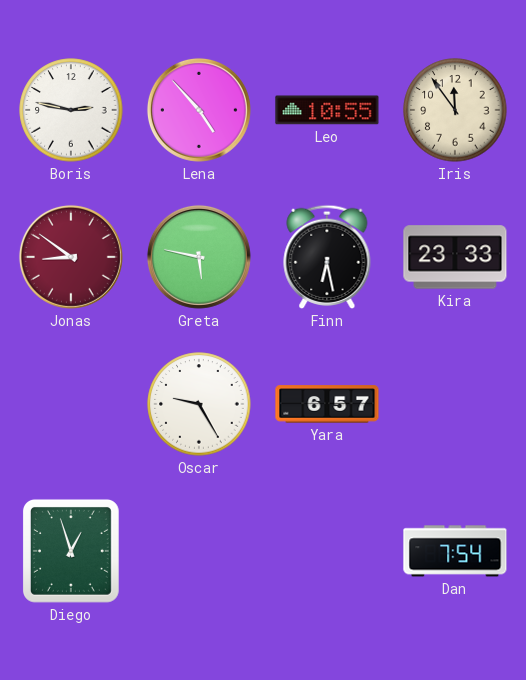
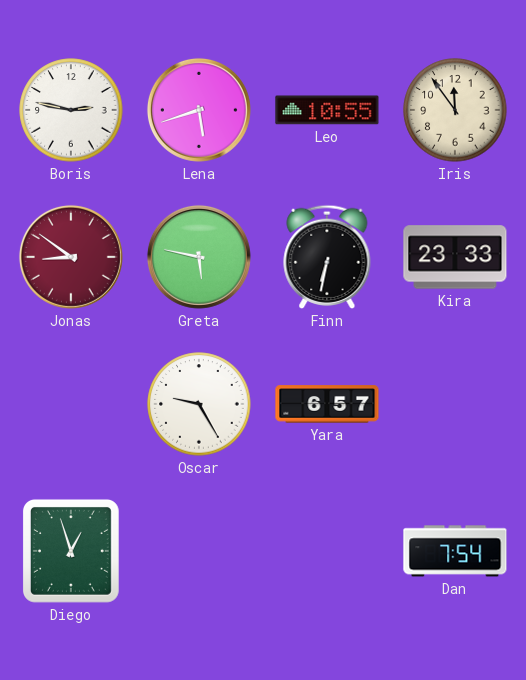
Lena: 4:53 -> 5:42 (199, 110)
Finn: 6:28 -> 6:32 (327, 257)
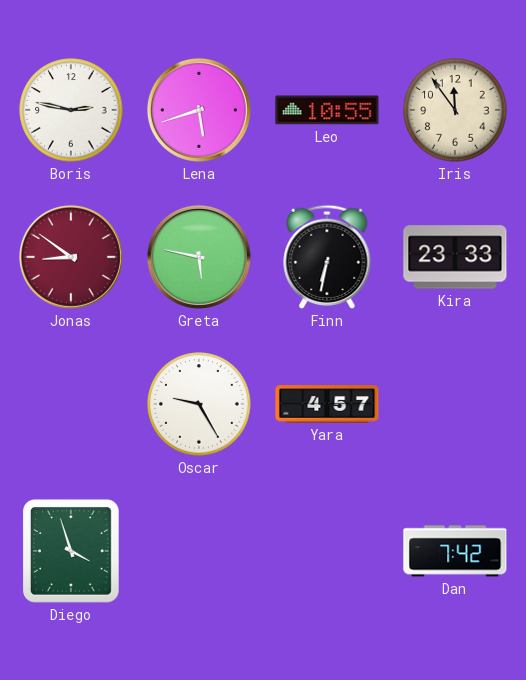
Yara: 6:57 -> 4:57 (327, 404)
Diego: 12:57 -> 3:57 (71, 551)
Dan: 7:54 -> 7:42 (455, 551)
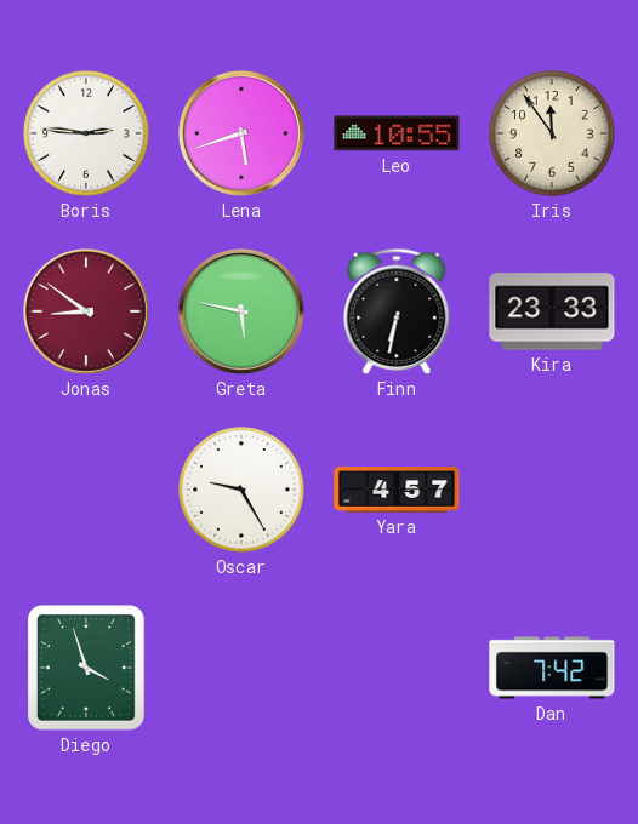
Boris: 2:47 -> 2:46 (86, 133)
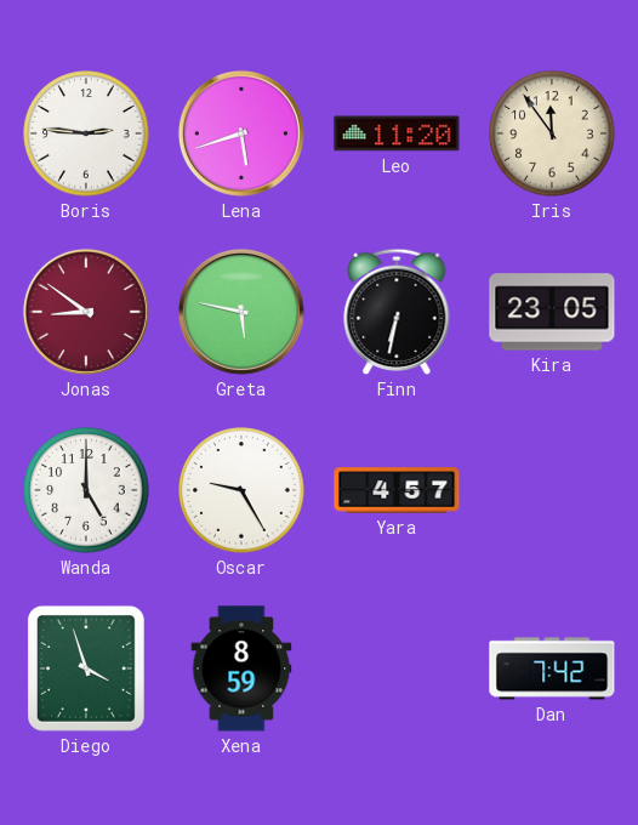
Leo: 10:55 -> 11:20 (397, 133)
Kira: 23:33 -> 23:05 (552, 312)
Wanda: none -> 5:00 (86, 490)
Xena: none -> 8:59 (241, 668)
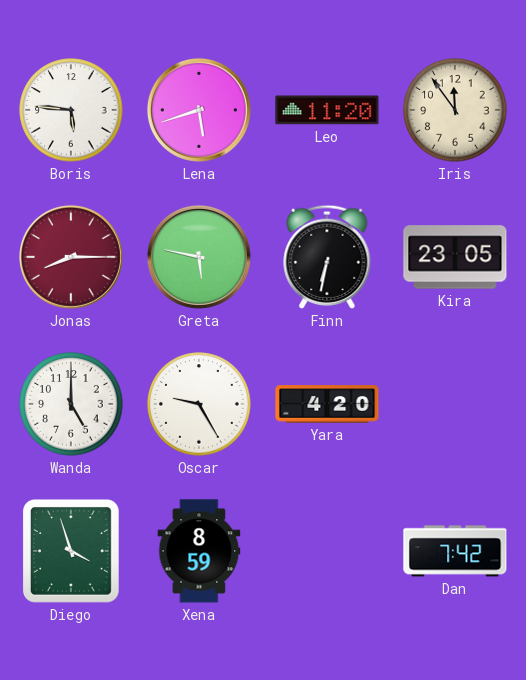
Boris: 2:46 -> 5:46 (71, 110)
Jonas: 8:51 -> 8:15 (71, 257)
Yara: 4:57 -> 4:20 (327, 404)
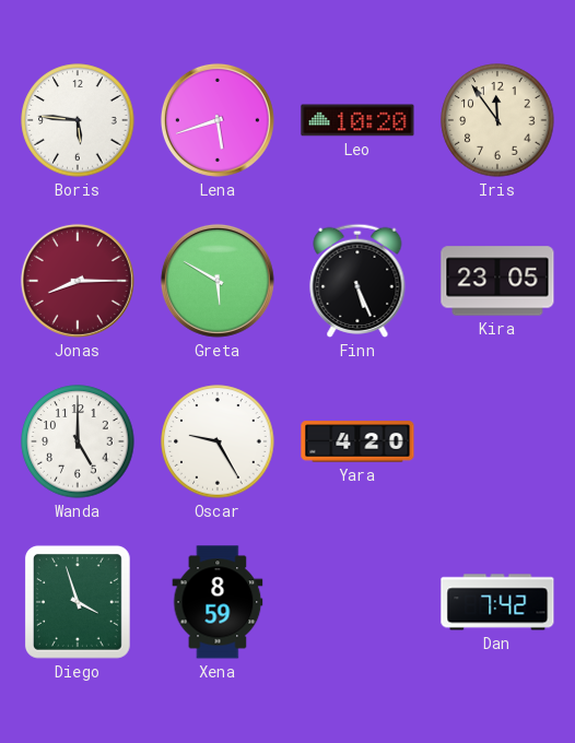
Leo: 11:20 -> 10:20 (357, 120)
Greta: 5:47 -> 5:50 (218, 281)
Finn: 6:32 -> 5:26 (357, 281)
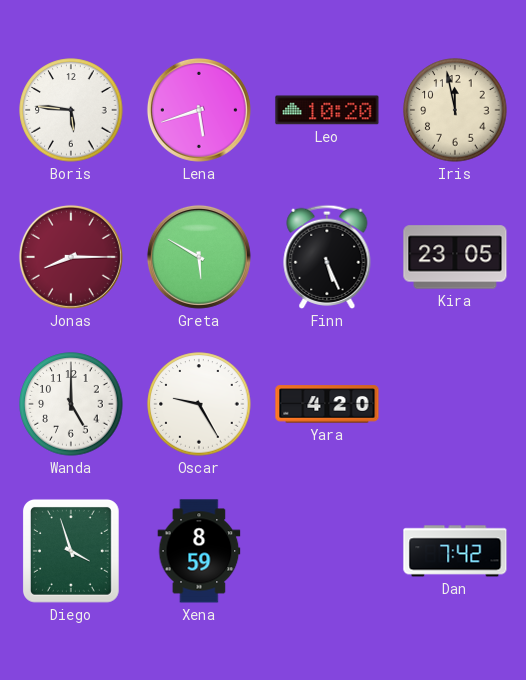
Iris: 11:54 -> 11:58 (455, 110)
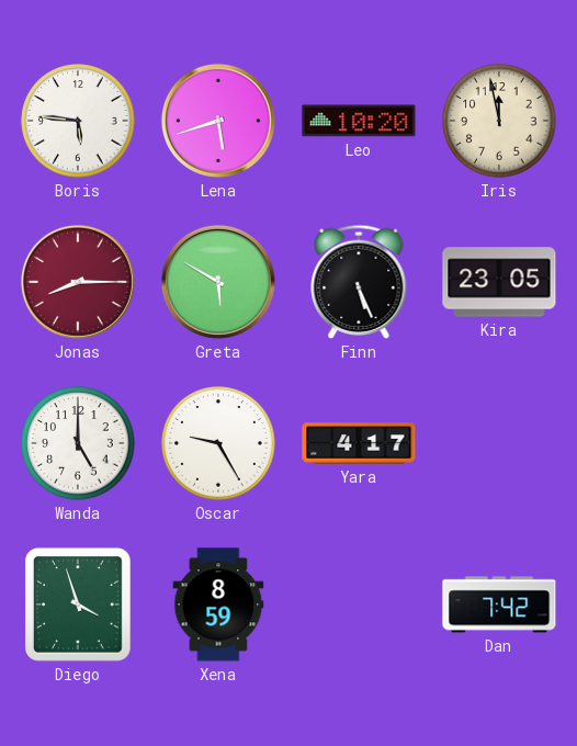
Yara: 4:20 -> 4:17 (359, 443)
